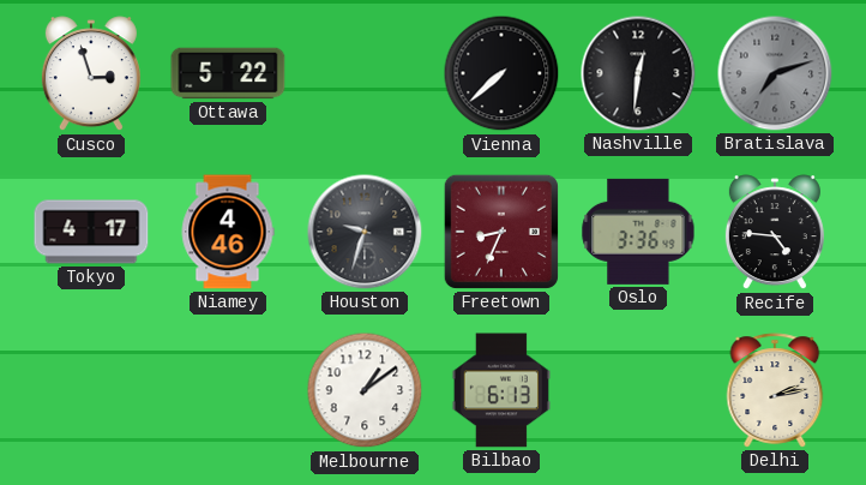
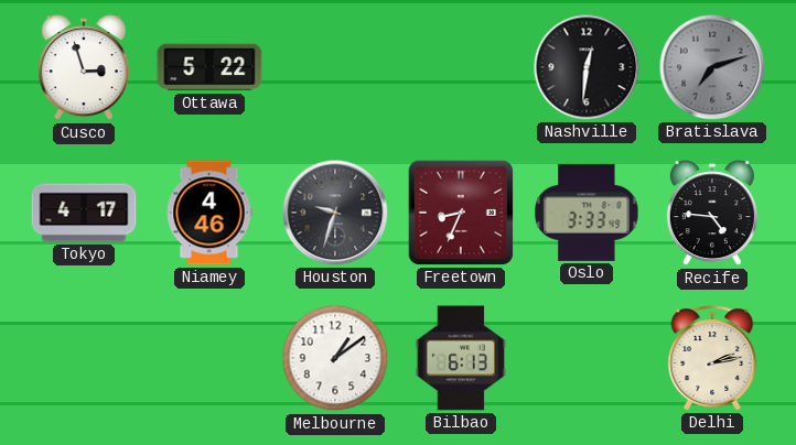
Vienna: 7:38 -> none (501, 73)
Oslo: 3:36 -> 3:33 (587, 213)
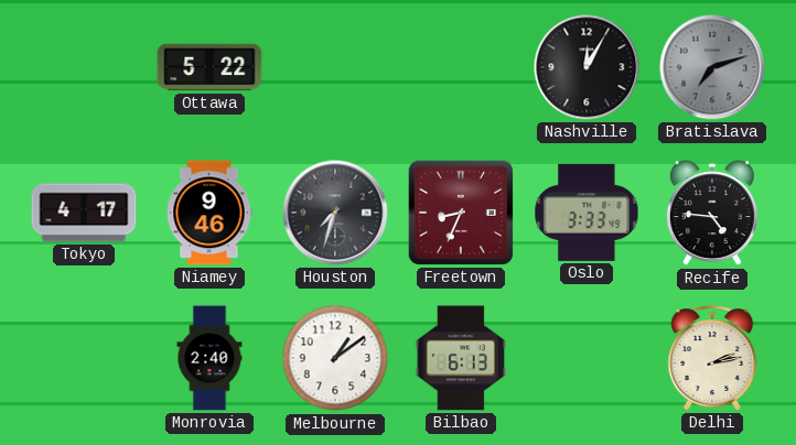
Cusco: 2:57 -> none (84, 68)
Nashville: 12:31 -> 12:05 (587, 67)
Niamey: 4:46 -> 9:46 (209, 213)
Houston: 9:33 -> 7:33 (335, 213)
Monrovia: none -> 2:40 (209, 358)
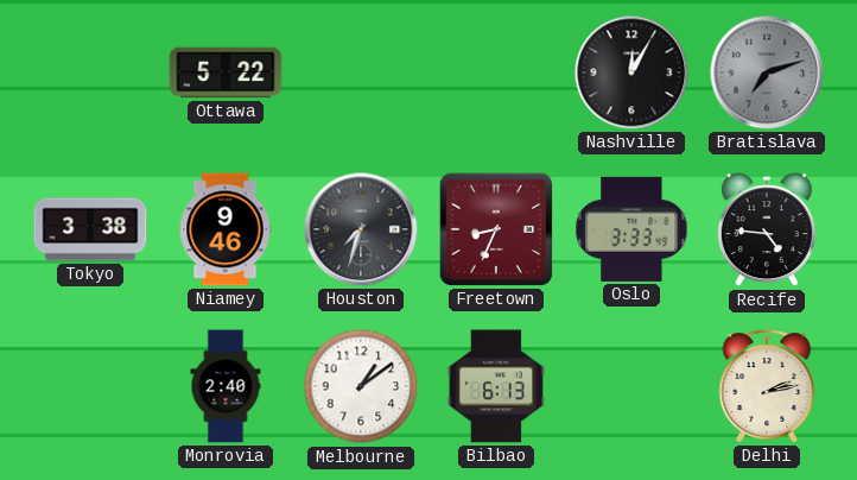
Tokyo: 4:17 -> 3:38 (90, 229)
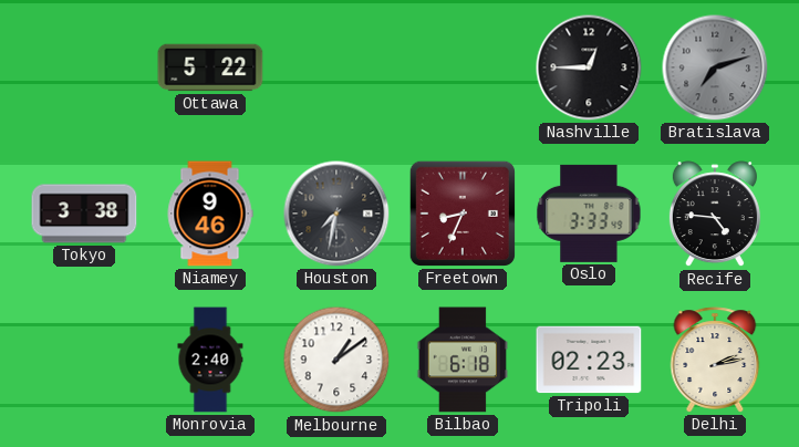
Nashville: 12:05 -> 12:45 (589, 67)
Houston: 7:33 -> 7:32 (336, 214)
Bilbao: 6:13 -> 6:18 (463, 360)
Tripoli: none -> 02:23 (589, 360)
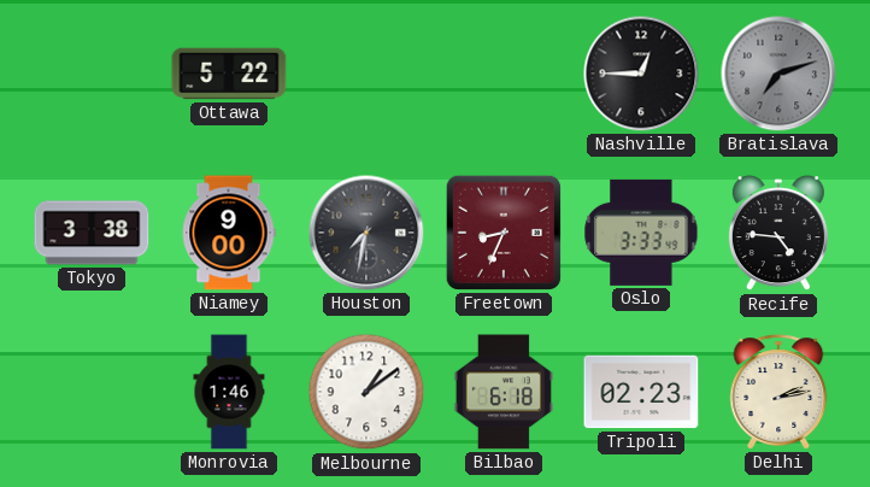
Niamey: 9:46 -> 9:00 (229, 233)
Monrovia: 2:40 -> 1:46 (229, 392)
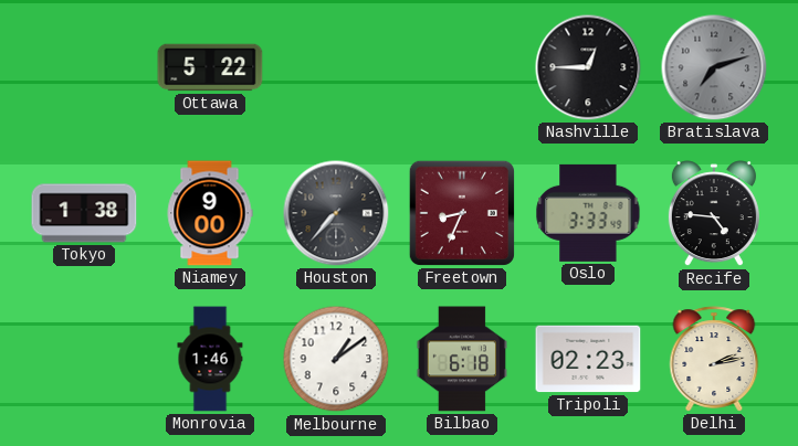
Tokyo: 3:38 -> 1:38 (84, 213)
Houston: 7:32 -> 7:37 (336, 213)
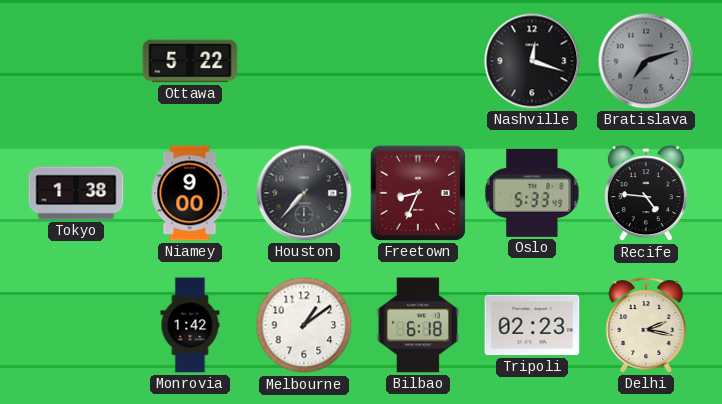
Nashville: 12:45 -> 12:18 (532, 61)
Oslo: 3:33 -> 5:33 (532, 193)
Monrovia: 1:46 -> 1:42 (190, 325)
Delhi: 2:13 -> 2:17 (646, 325)
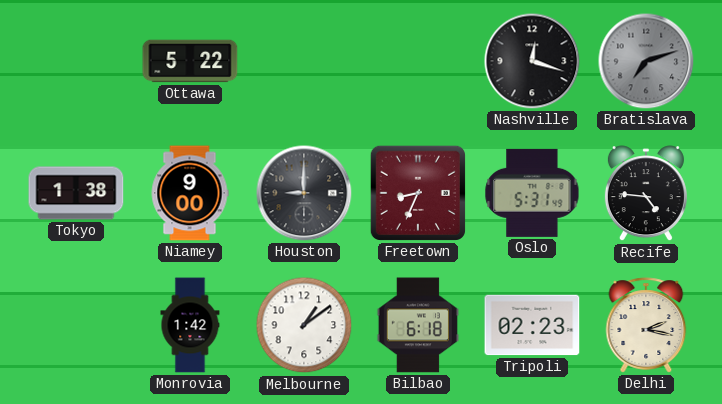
Houston: 7:37 -> 9:00 (304, 193)
Oslo: 5:33 -> 5:31 (532, 193)
